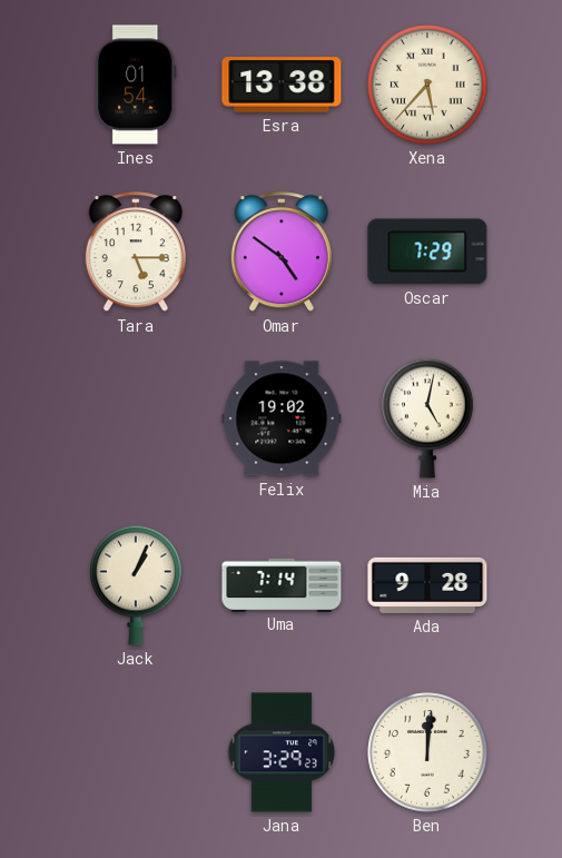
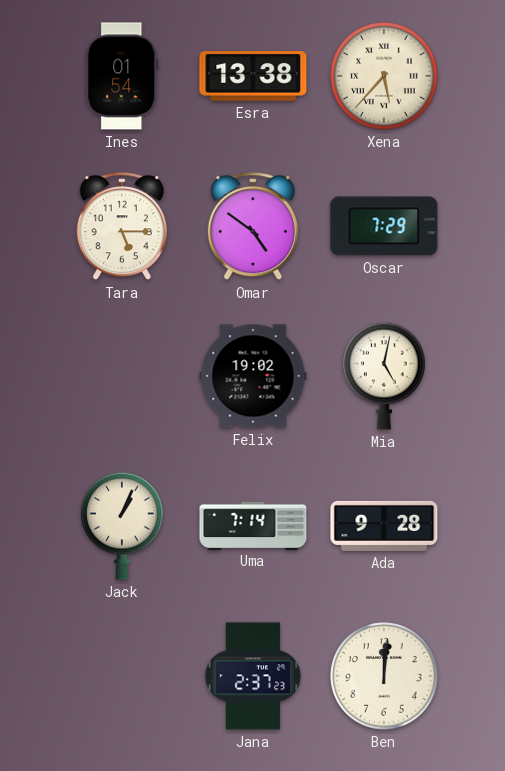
Jana: 3:29 -> 2:37 (253, 676)
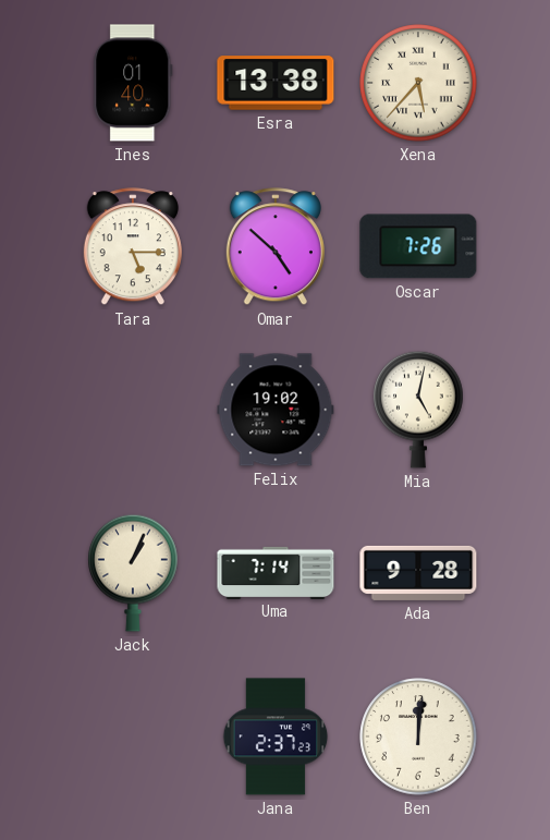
Ines: 01:54 -> 01:40 (133, 83)
Omar: 4:51 -> 4:52 (276, 247)
Oscar: 7:29 -> 7:26 (418, 246)
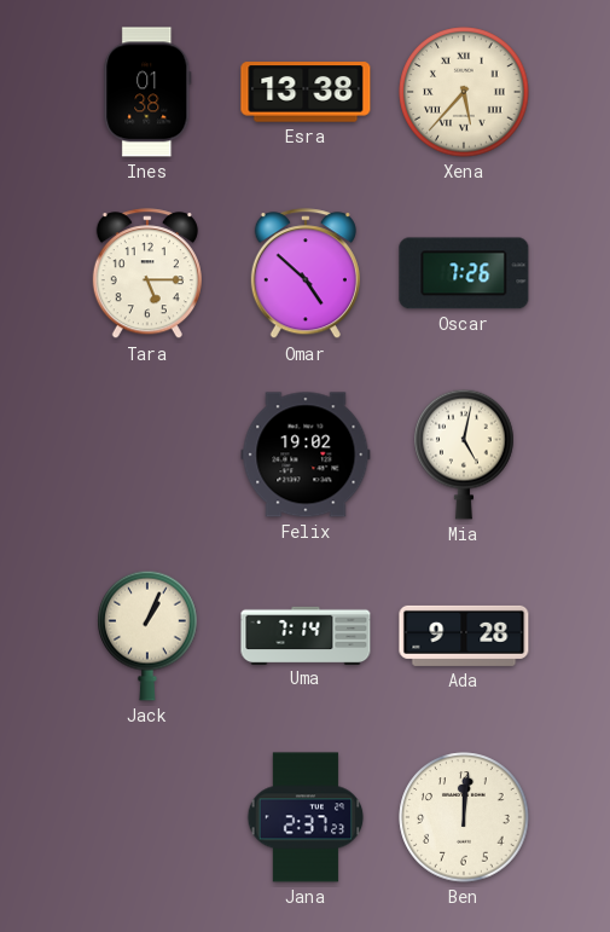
Ines: 01:40 -> 01:38 (147, 92)
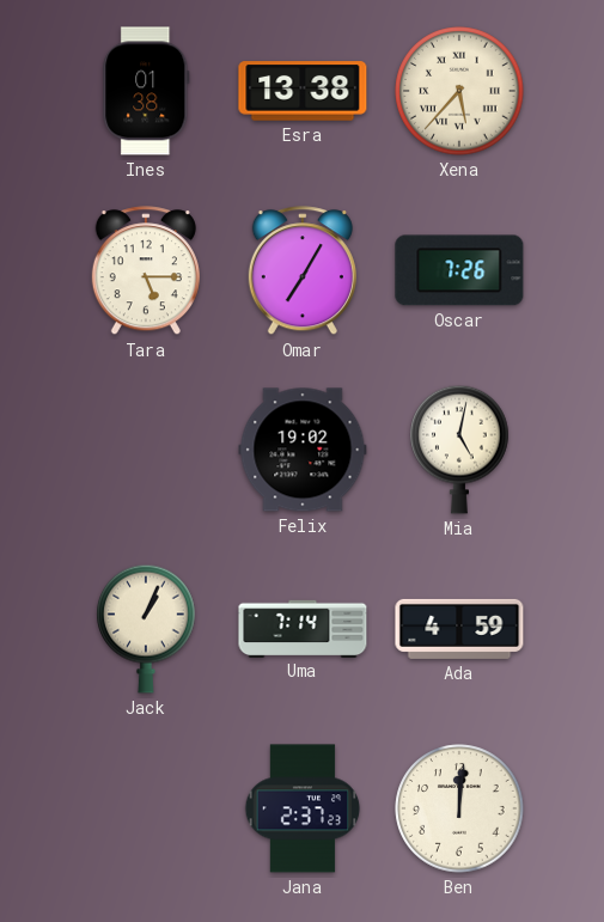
Omar: 4:52 -> 7:05 (303, 271)
Ada: 9:28 -> 4:59 (459, 629)
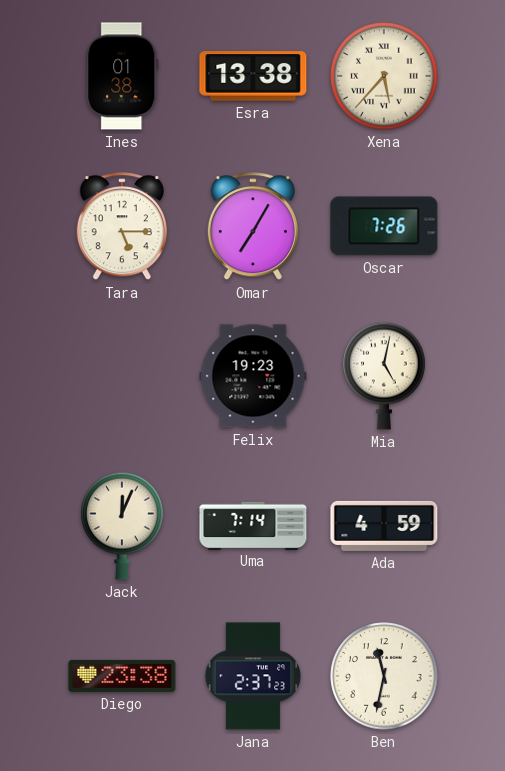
Felix: 19:02 -> 19:23 (253, 376)
Jack: 1:04 -> 12:04 (122, 526)
Diego: none -> 23:38 (122, 676)
Ben: 12:01 -> 11:32 (384, 676)
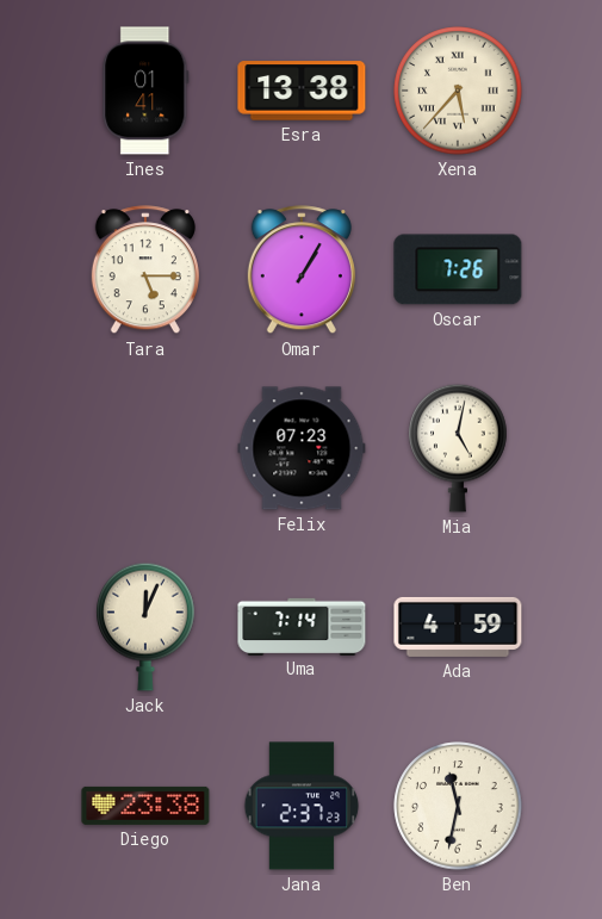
Ines: 01:38 -> 01:41 (145, 91)
Omar: 7:05 -> 1:05 (302, 271)
Felix: 19:23 -> 07:23 (302, 448)
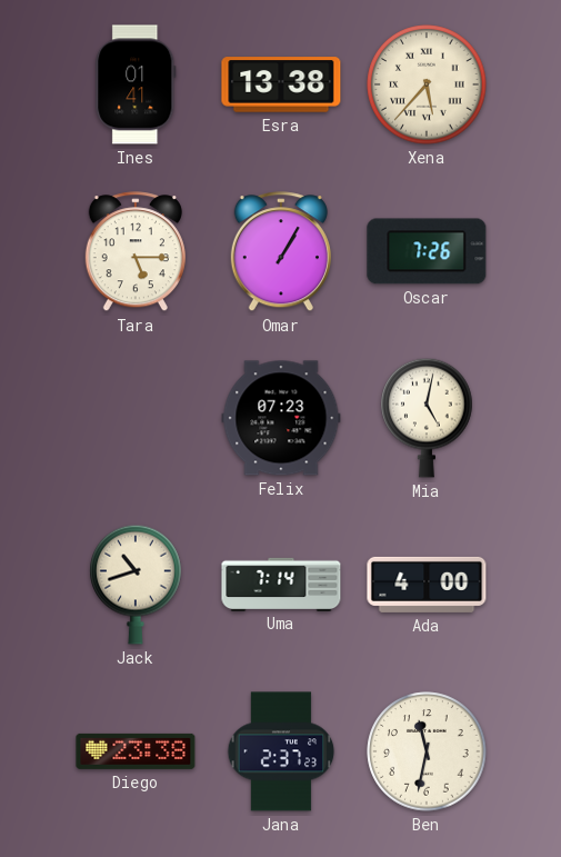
Jack: 12:04 -> 10:42 (136, 585)
Ada: 4:59 -> 4:00 (427, 585)
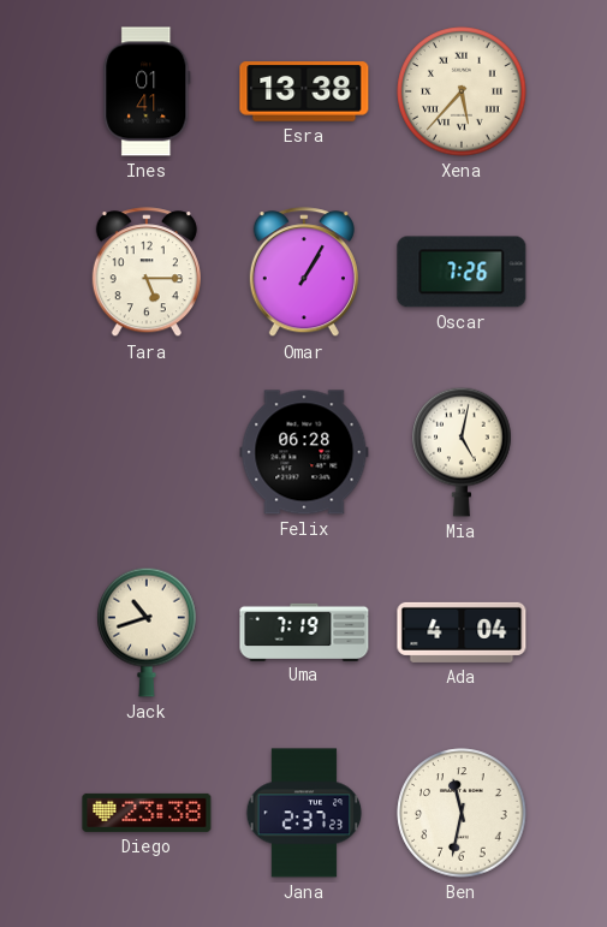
Felix: 07:23 -> 06:28 (304, 452)
Uma: 7:14 -> 7:19 (304, 631)
Ada: 4:00 -> 4:04 (462, 632)
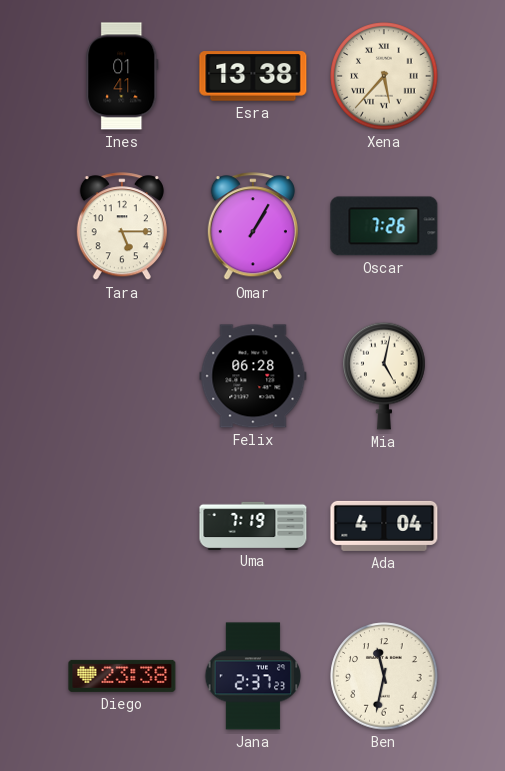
Jack: 10:42 -> none (147, 632)
